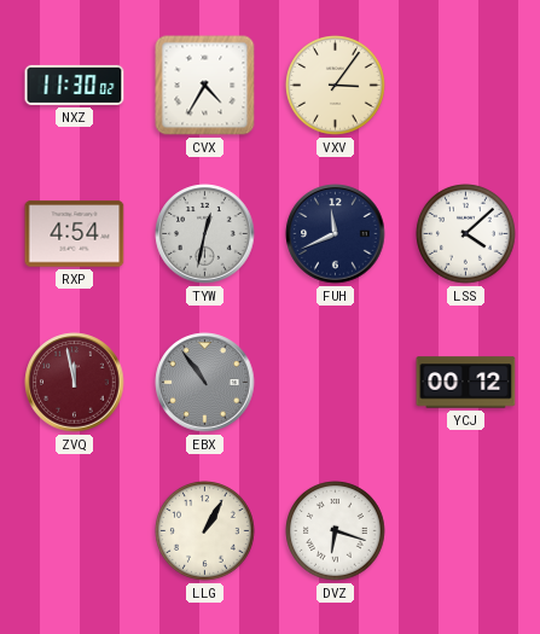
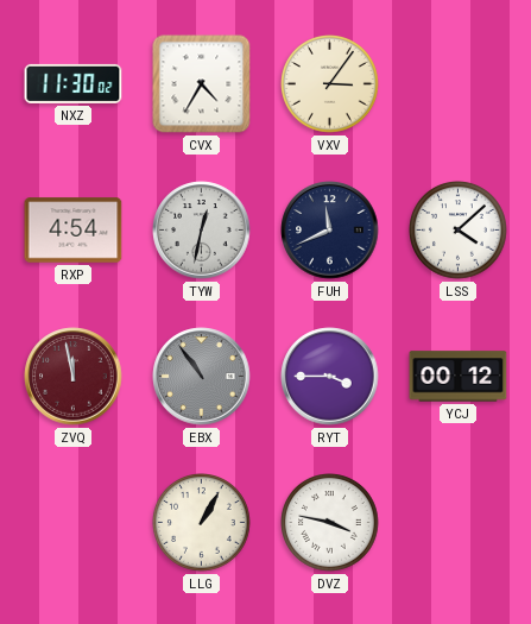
RYT: none -> 3:45 (330, 377)
DVZ: 6:18 -> 3:47 (330, 523)
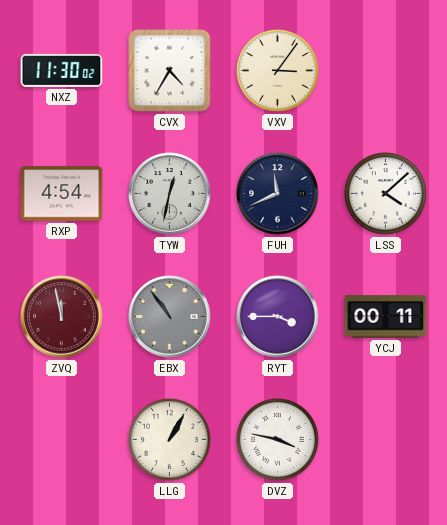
YCJ: 00:12 -> 00:11 (386, 317)
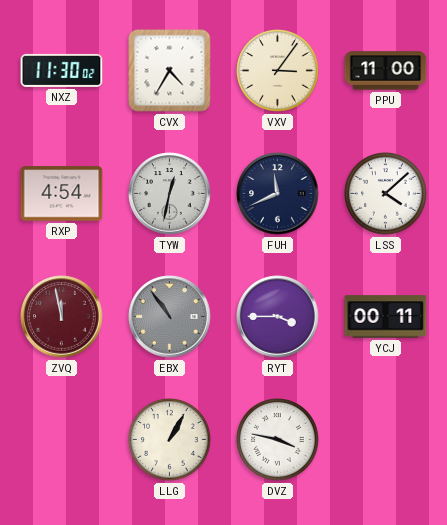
PPU: none -> 11:00 (386, 71)
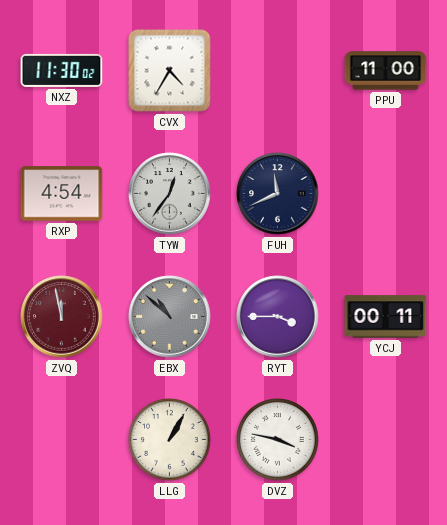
VXV: 3:06 -> none (278, 71)
TYW: 12:32 -> 12:36 (170, 194)
LSS: 4:08 -> none (386, 194)
EBX: 10:54 -> 10:52 (170, 317)
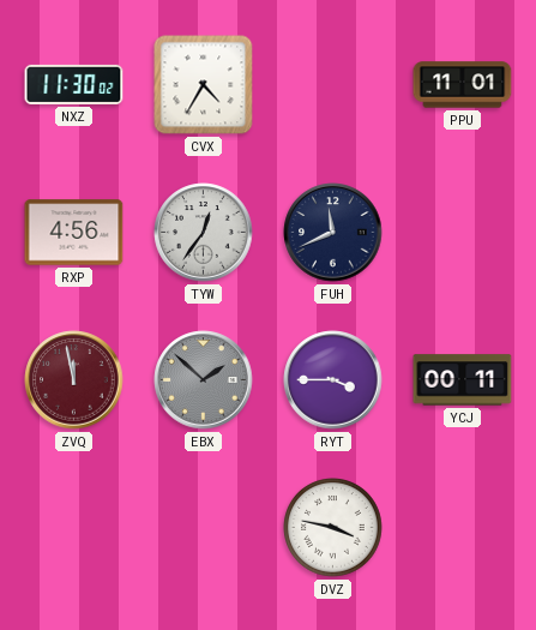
PPU: 11:00 -> 11:01 (463, 85)
RXP: 4:54 -> 4:56 (74, 233)
EBX: 10:52 -> 1:52 (204, 380)
LLG: 1:05 -> none (170, 440)
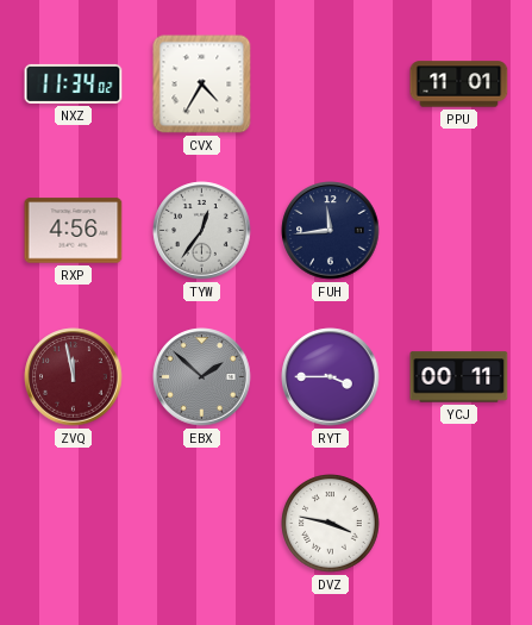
NXZ: 11:30 -> 11:34 (74, 83)
FUH: 11:41 -> 11:44 (331, 231)
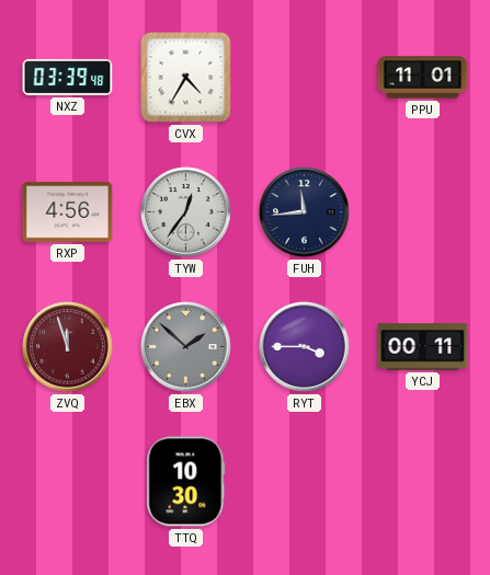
NXZ: 11:34 -> 03:39 (68, 77)
ZVQ: 11:58 -> 11:57 (68, 347)
TTQ: none -> 10:30 (186, 482)
DVZ: 3:47 -> none (331, 524)
